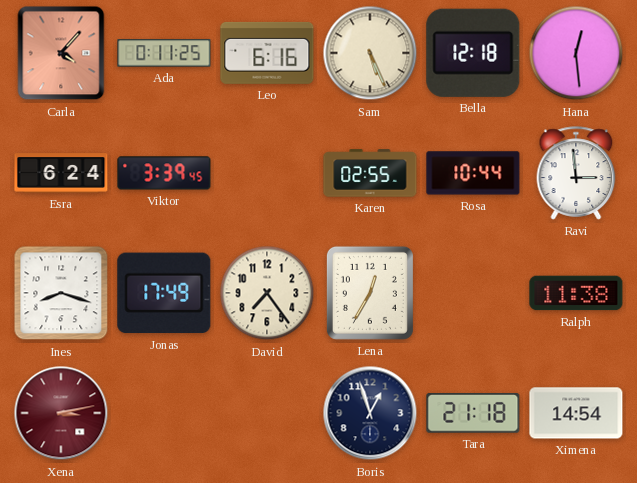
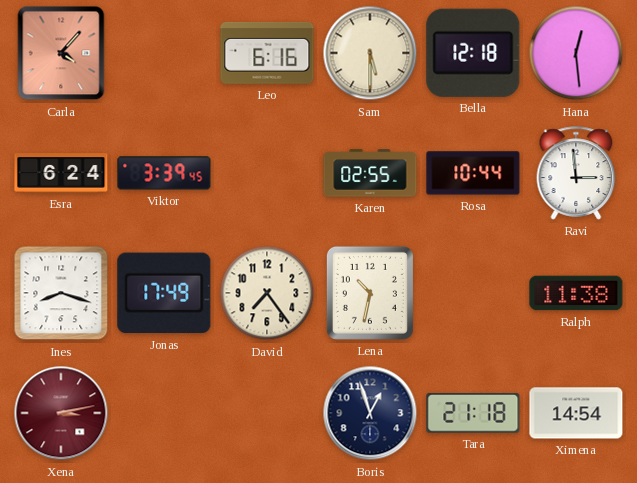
Ada: 0:11 -> none (164, 53)
Sam: 5:26 -> 5:30 (370, 53)
Lena: 12:35 -> 10:32 (370, 293)
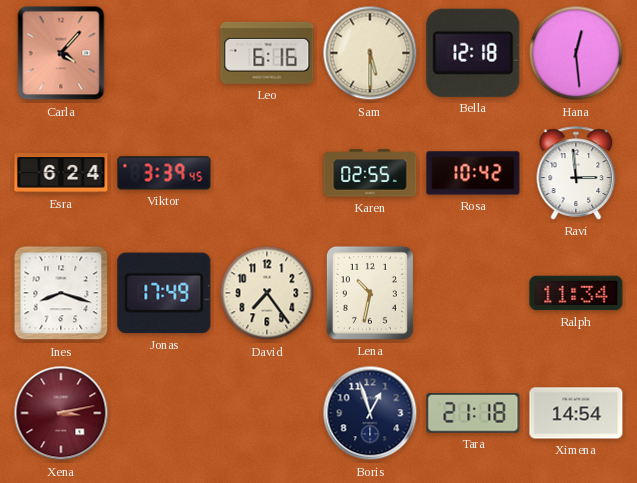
Rosa: 10:44 -> 10:42 (473, 173)
Ralph: 11:38 -> 11:34 (576, 293)
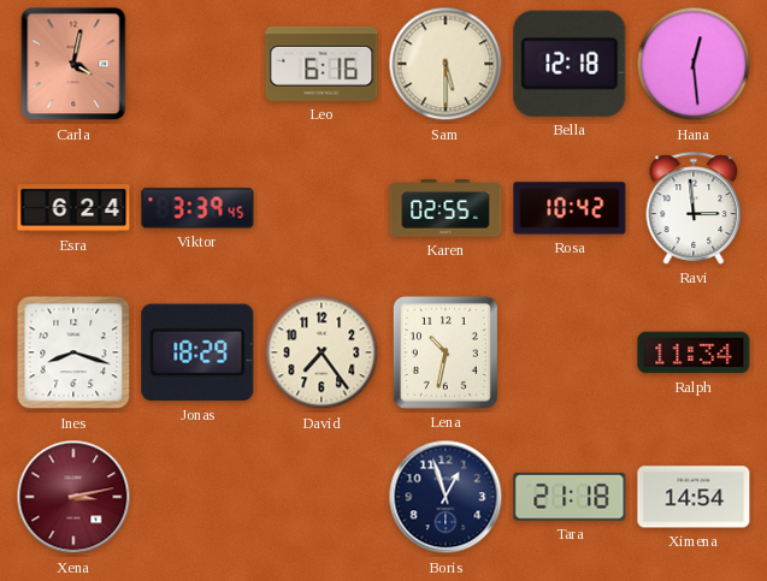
Carla: 4:07 -> 4:02 (73, 64)
Jonas: 17:49 -> 18:29 (197, 352)
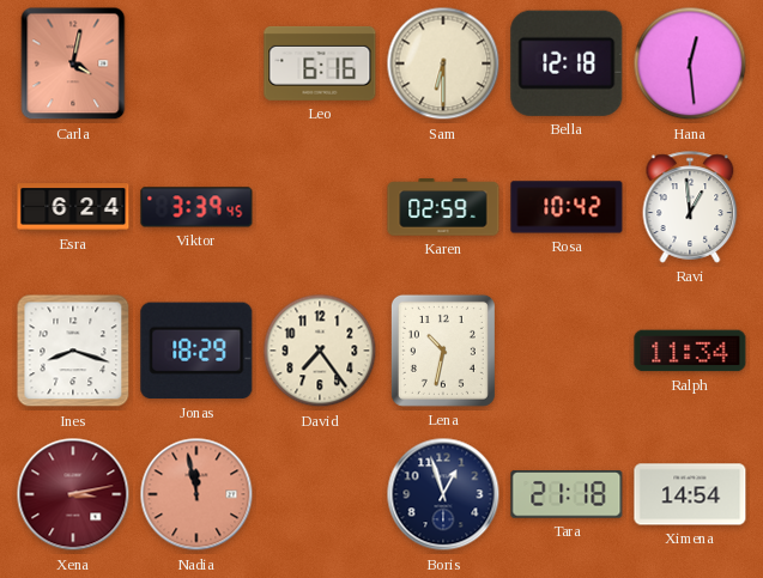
Sam: 5:30 -> 6:30 (443, 63)
Karen: 02:55 -> 02:59 (443, 207)
Ravi: 2:59 -> 12:59 (690, 207)
Nadia: none -> 11:58 (196, 494)
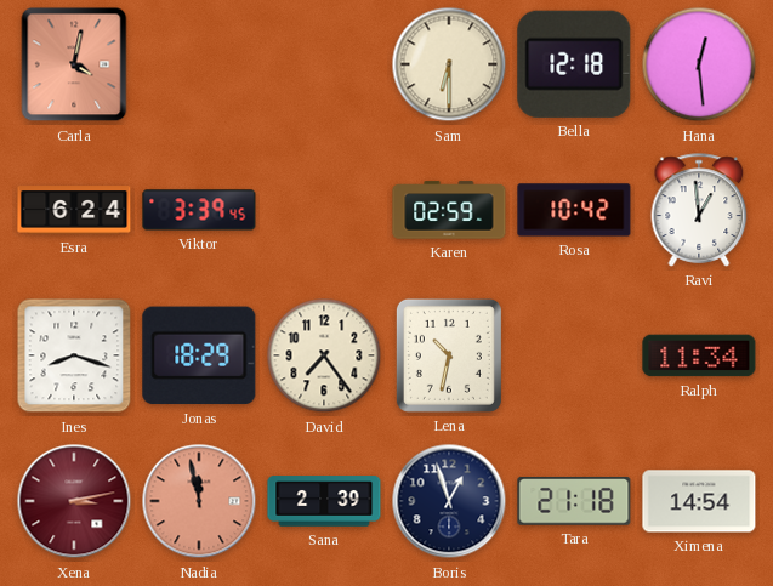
Leo: 6:16 -> none (320, 63)
Sana: none -> 2:39 (324, 501)
